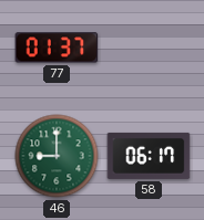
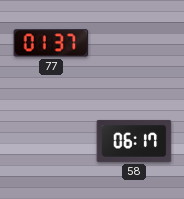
46: 9:00 -> none (57, 156)
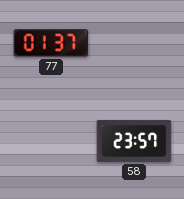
58: 06:17 -> 23:57 (134, 141)
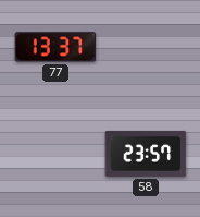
77: 01:37 -> 13:37 (55, 47)
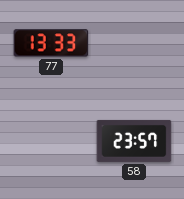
77: 13:37 -> 13:33 (51, 43)
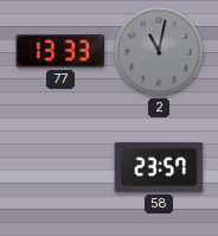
2: none -> 11:02 (159, 51)
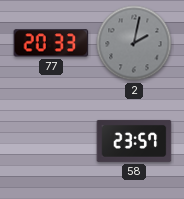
77: 13:33 -> 20:33 (51, 43)
2: 11:02 -> 2:02 (134, 43)
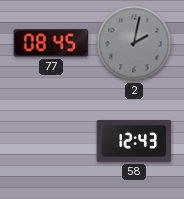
77: 20:33 -> 08:45 (51, 43)
58: 23:57 -> 12:43 (134, 141)
